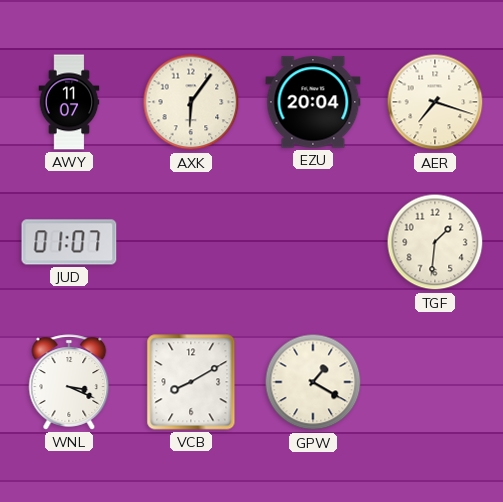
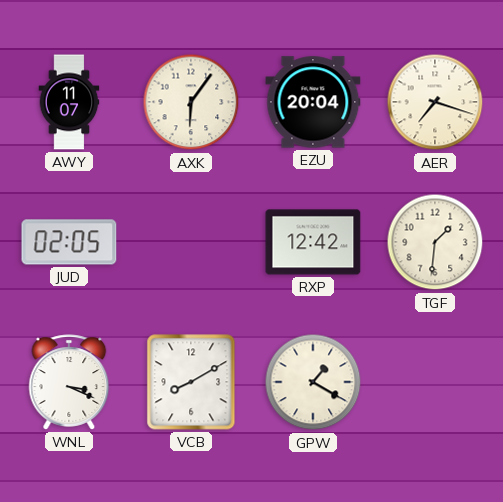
JUD: 01:07 -> 02:05 (69, 242)
RXP: none -> 12:42 (313, 242)
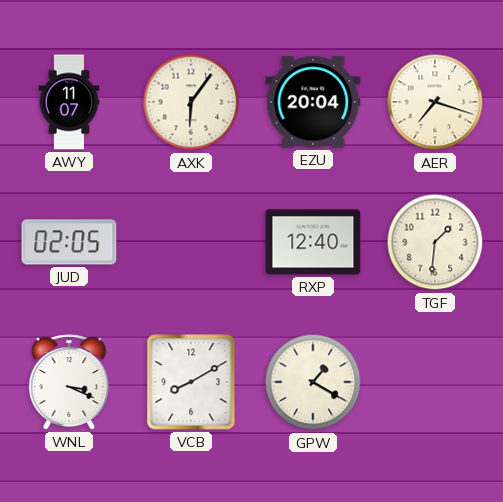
RXP: 12:42 -> 12:40 (313, 242)
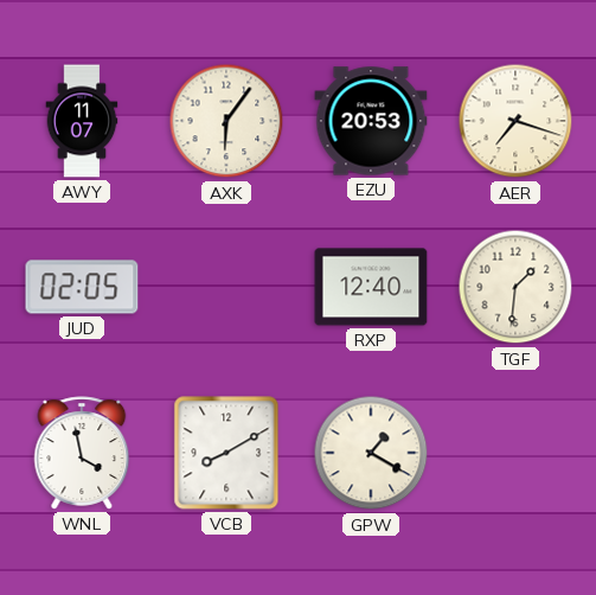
EZU: 20:04 -> 20:53 (371, 121)
WNL: 3:19 -> 3:58 (82, 453)
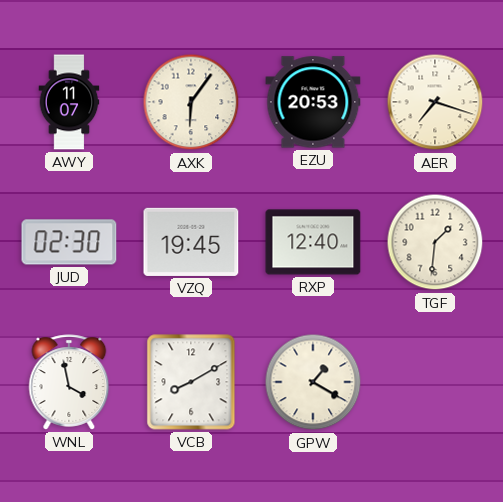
JUD: 02:05 -> 02:30 (69, 242)
VZQ: none -> 19:45 (191, 242)
